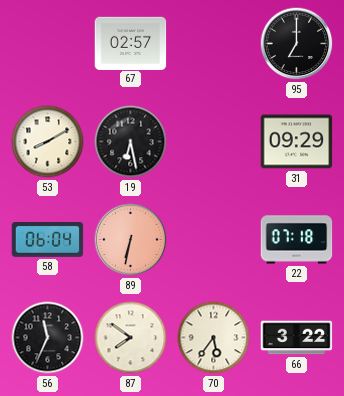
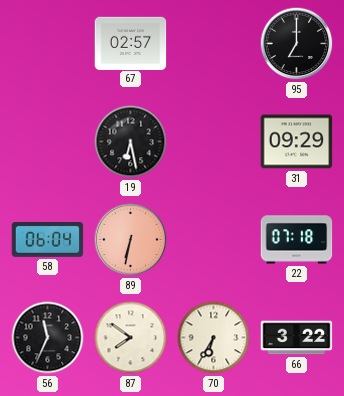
53: 8:10 -> none (48, 142)
70: 5:36 -> 6:35 (214, 338)
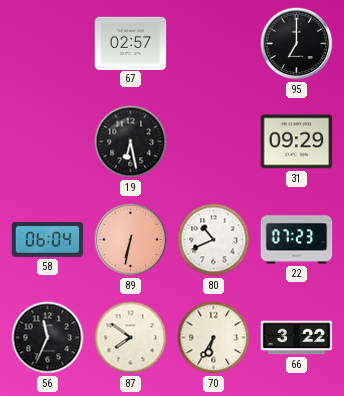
80: none -> 10:41 (214, 240)
22: 07:18 -> 07:23 (297, 240)
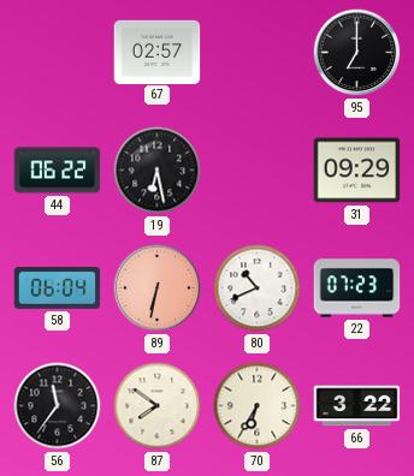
44: none -> 06:22 (58, 171)
56: 11:34 -> 11:36 (58, 406)
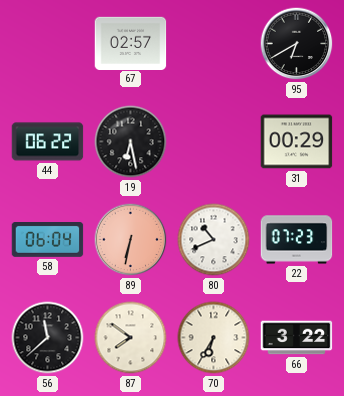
95: 7:00 -> 6:40 (297, 44)
31: 09:29 -> 00:29 (297, 142)
56: 11:36 -> 11:38 (48, 338)
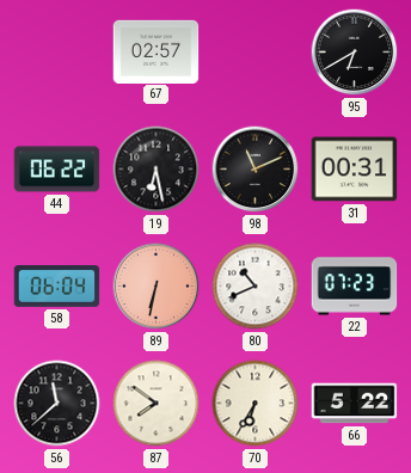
98: none -> 11:11 (256, 170)
31: 00:29 -> 00:31 (355, 170)
66: 3:22 -> 5:22 (355, 404)
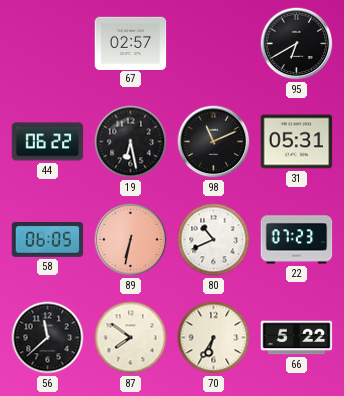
31: 00:31 -> 05:31 (297, 142)
58: 06:04 -> 06:05 (48, 240)
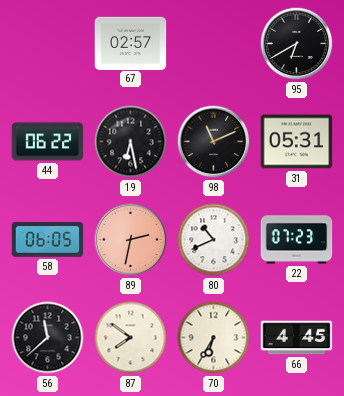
89: 6:32 -> 2:32 (131, 240)
66: 5:22 -> 4:45 (297, 338)
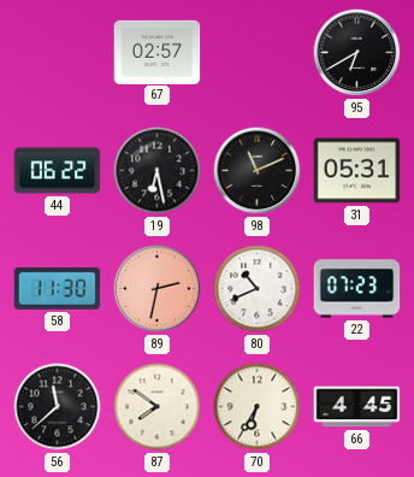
58: 06:05 -> 11:30 (58, 289)
